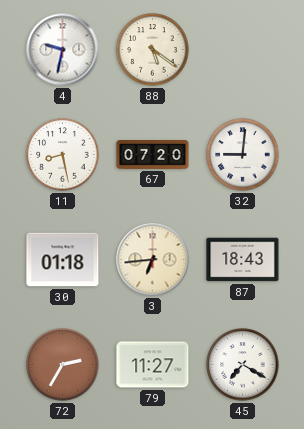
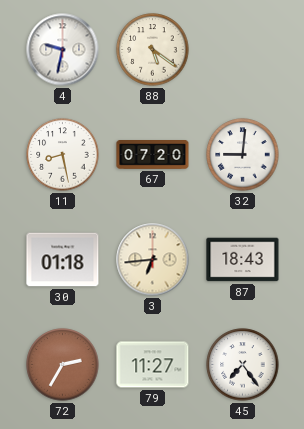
45: 7:20 -> 7:24 (243, 365)
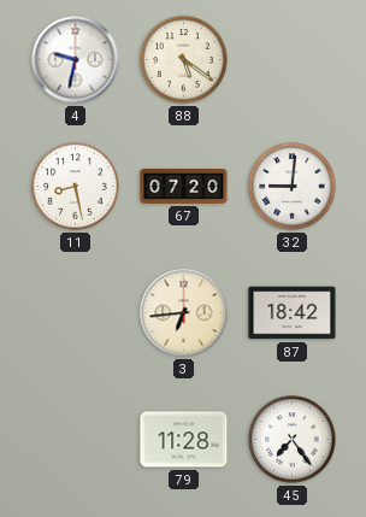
30: 01:18 -> none (63, 260)
87: 18:43 -> 18:42 (293, 313)
72: 2:35 -> none (63, 365)
79: 11:27 -> 11:28 (184, 440)
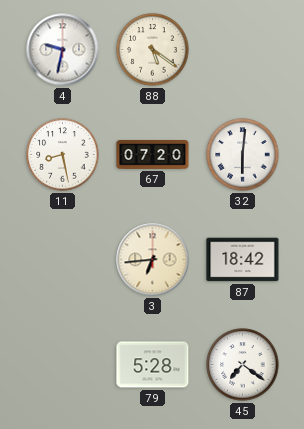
32: 9:01 -> 6:01 (243, 155)
79: 11:28 -> 5:28 (153, 365)
45: 7:24 -> 7:21 (243, 365)
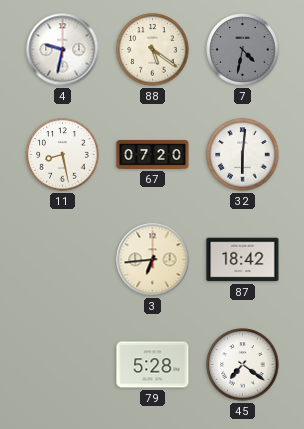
7: none -> 4:32 (243, 50)
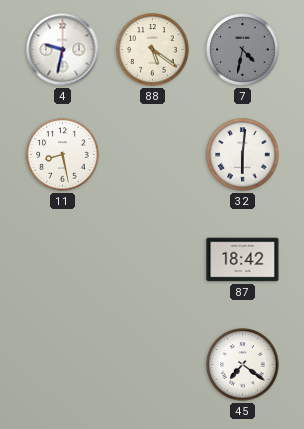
67: 07:20 -> none (153, 155)
3: 6:44 -> none (153, 260)
79: 5:28 -> none (153, 365)
